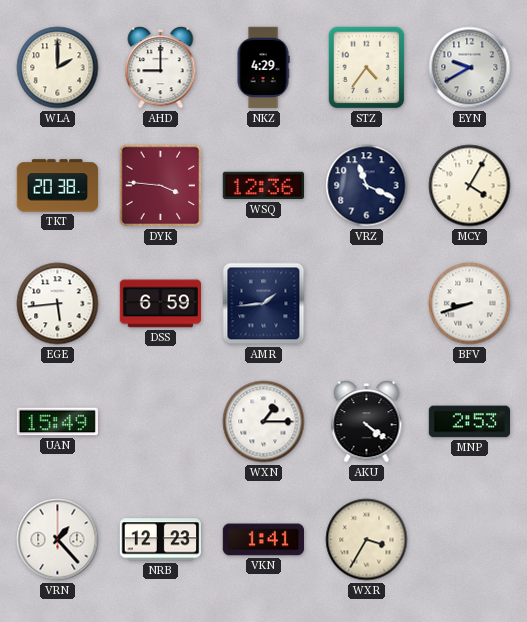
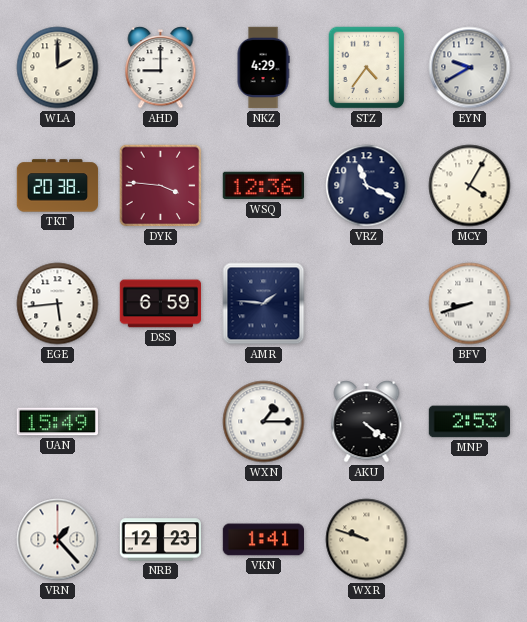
AMR: 1:44 -> 1:46 (264, 304)
WXR: 3:35 -> 9:48 (367, 540)
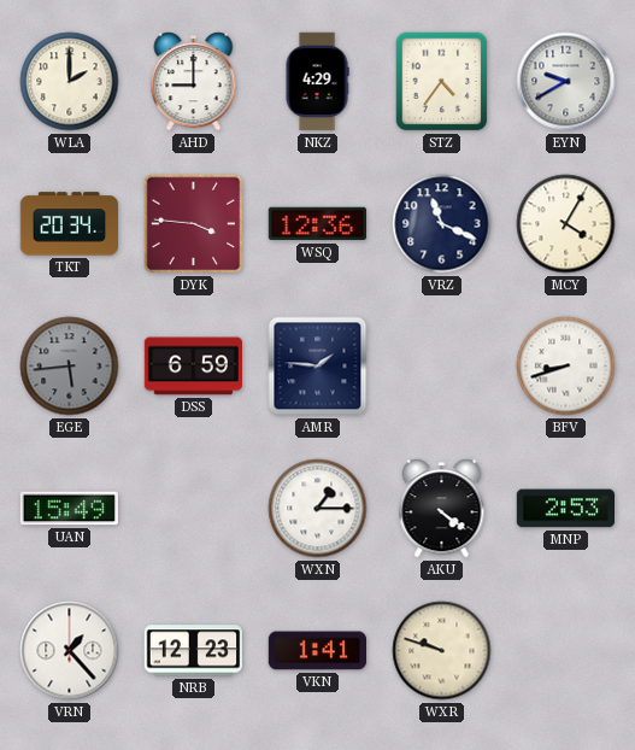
TKT: 20:38 -> 20:34 (70, 224)
EGE dial: white -> grey (70, 367)
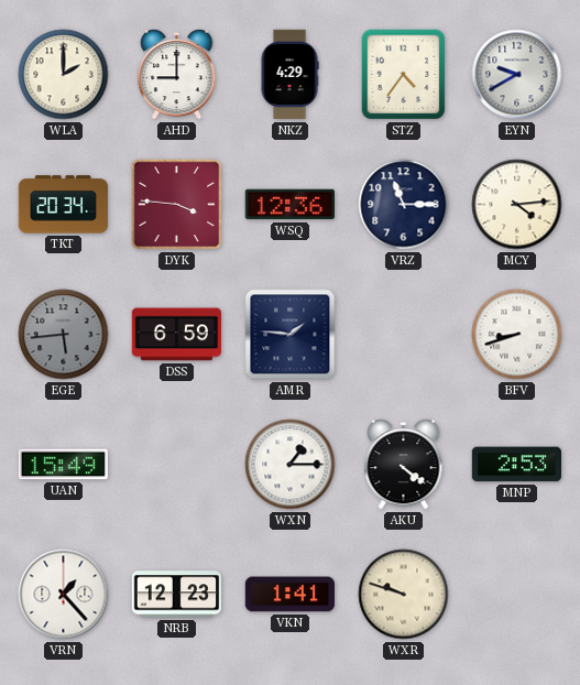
VRZ: 11:19 -> 11:15 (404, 205)
MCY: 4:05 -> 4:14 (517, 205)
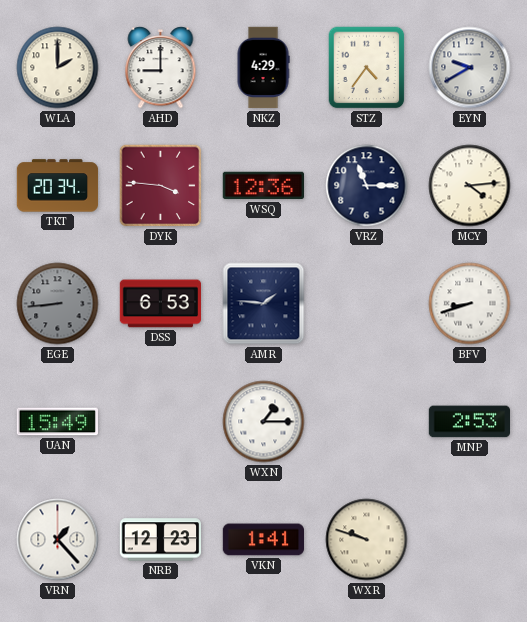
EGE: 5:44 -> 8:44 (58, 304)
DSS: 6:59 -> 6:53 (160, 304)
AKU: 4:21 -> none (404, 465)
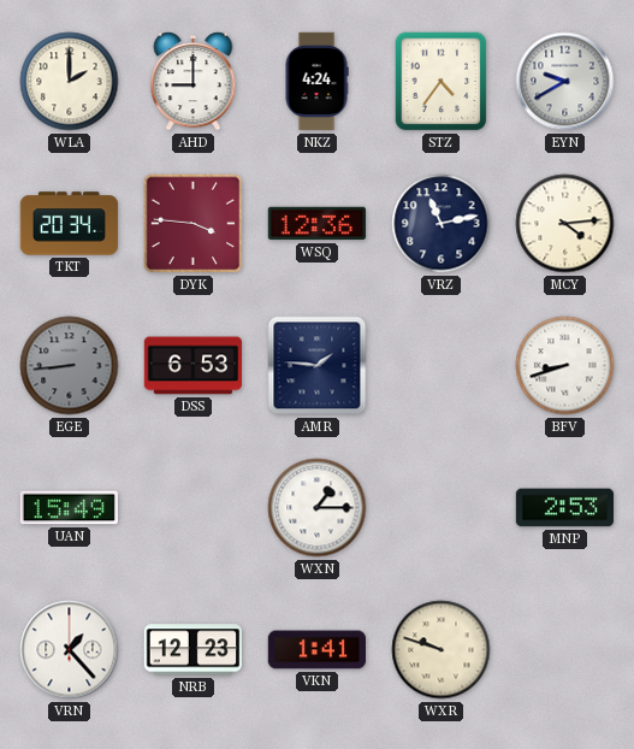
NKZ: 4:29 -> 4:24 (316, 82)
VRZ: 11:15 -> 11:13 (442, 224)
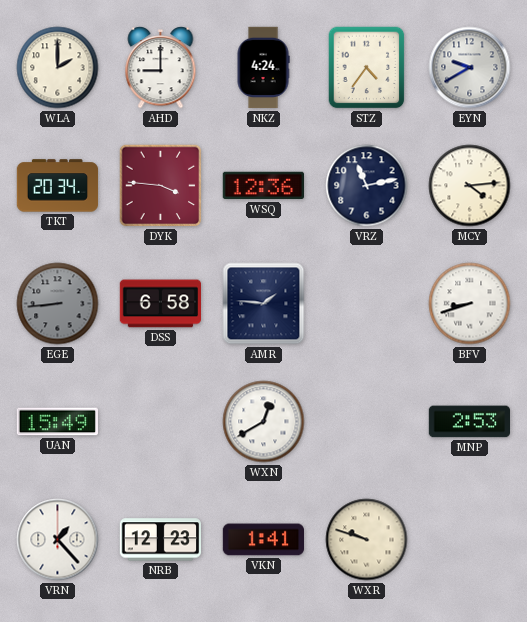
DSS: 6:53 -> 6:58 (160, 304)
WXN: 1:15 -> 12:40 (264, 422)
